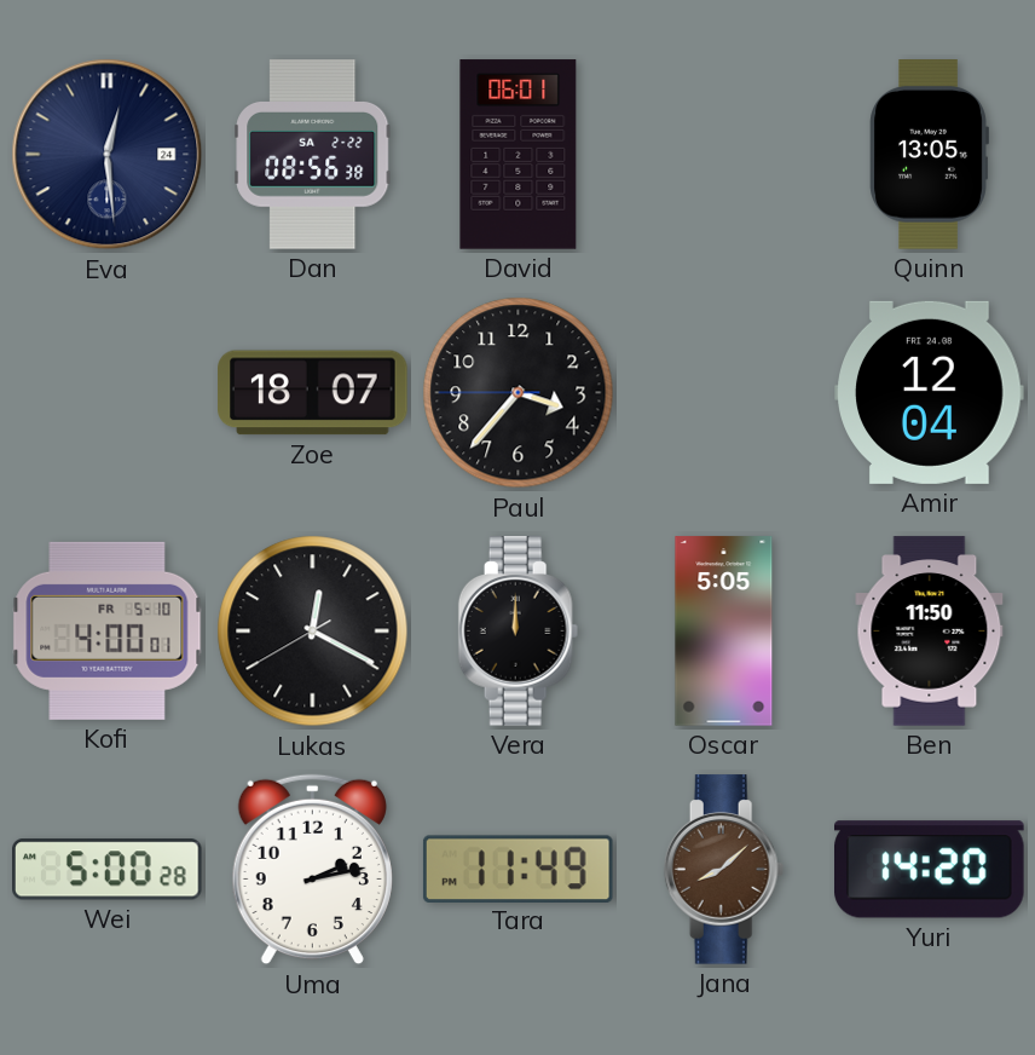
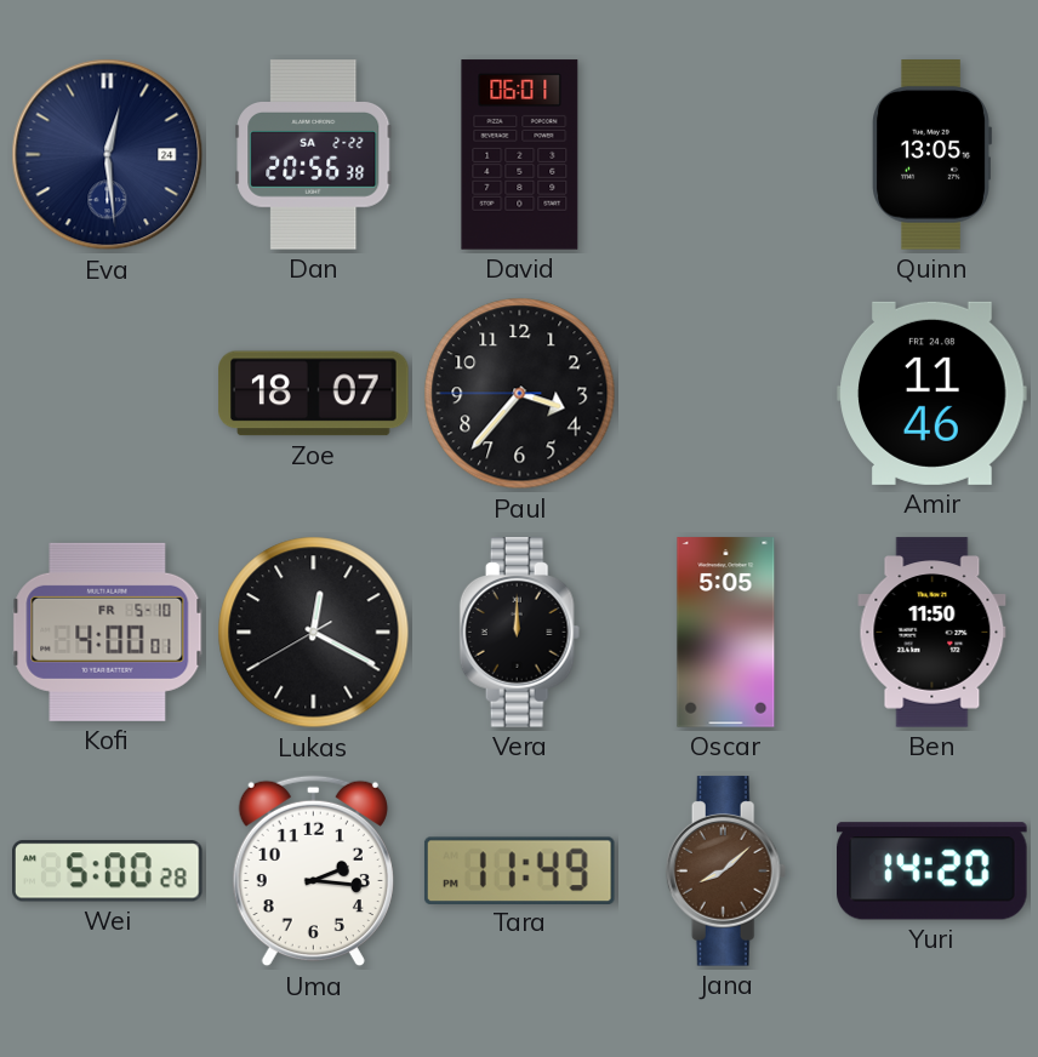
Dan: 08:56 -> 20:56 (314, 155)
Amir: 12:04 -> 11:46 (933, 393)
Uma: 2:13 -> 2:16 (313, 872)
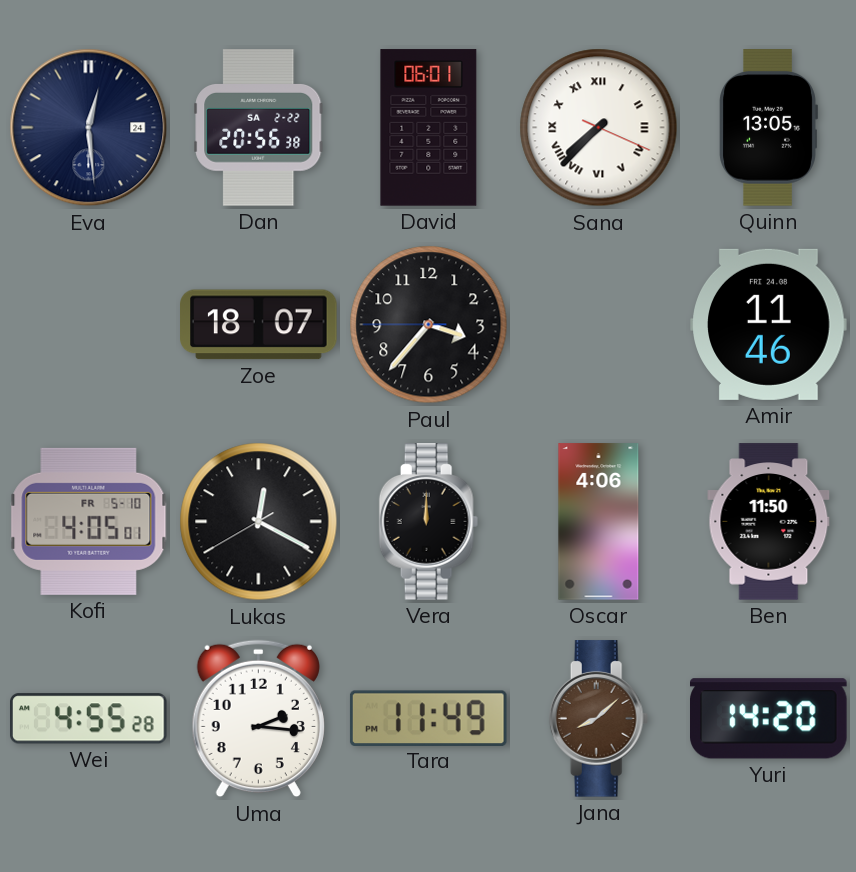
Sana: none -> 7:37 (599, 128)
Kofi: 4:00 -> 4:05 (89, 521)
Oscar: 5:05 -> 4:06 (599, 522)
Wei: 5:00 -> 4:55 (89, 719)
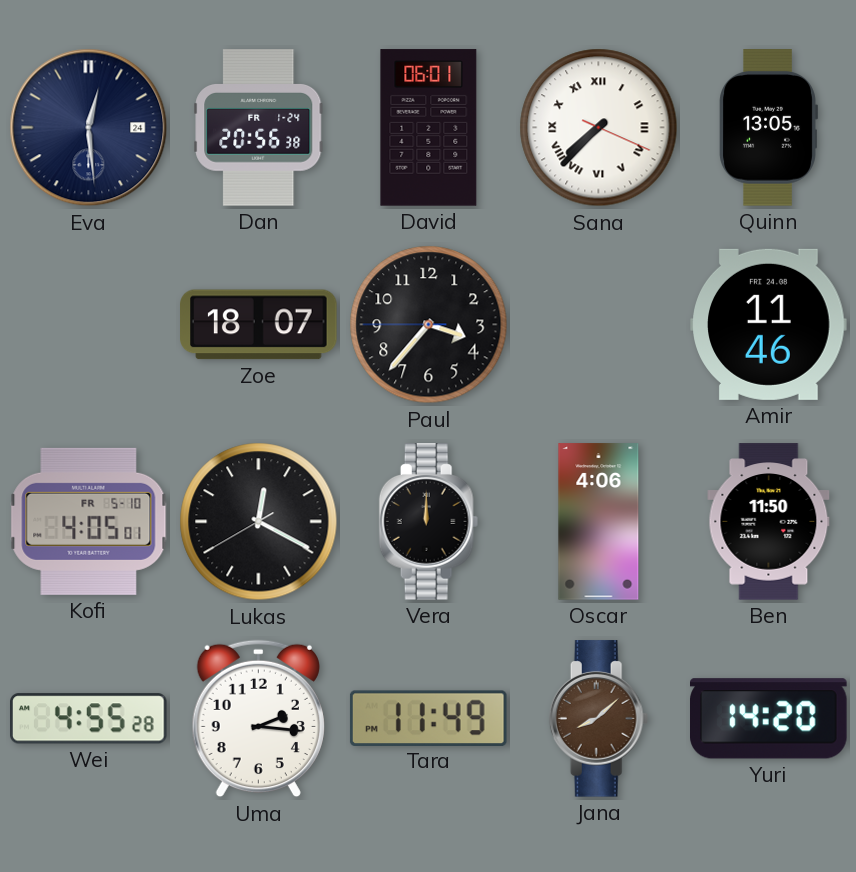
Dan date: SA 2-22 -> FR 1-24 (259, 128)
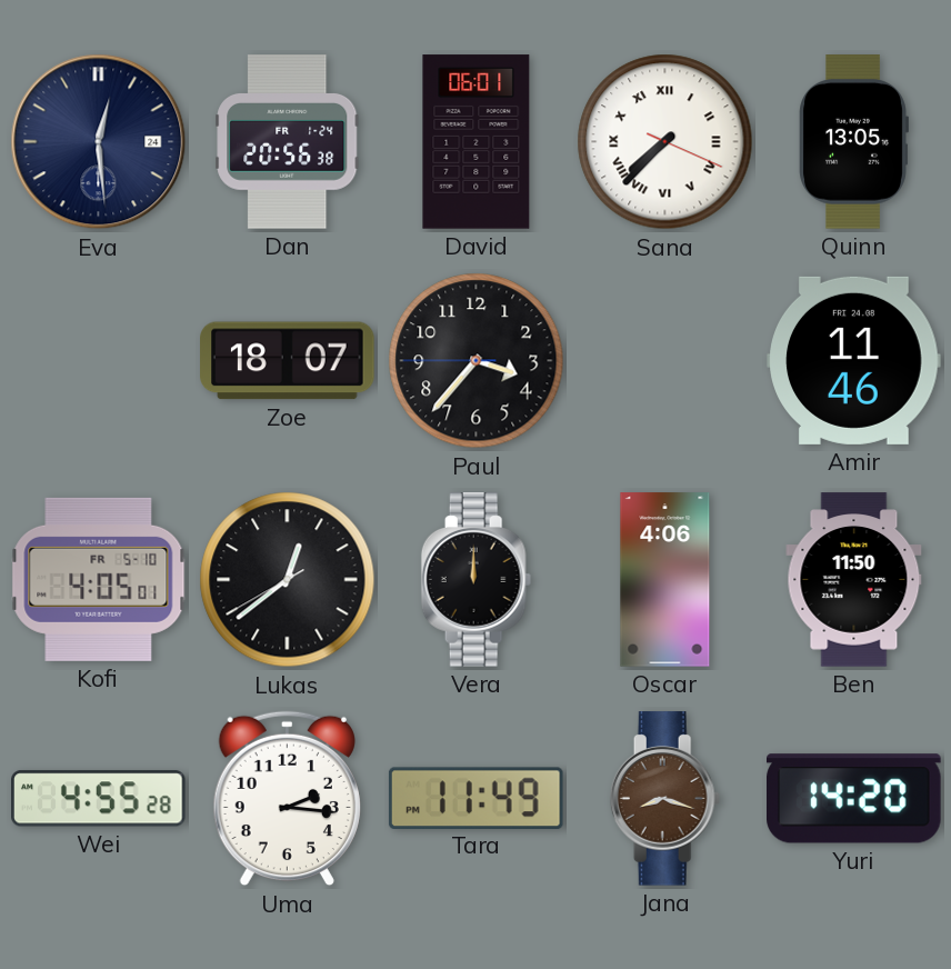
Lukas: 12:19 -> 12:38 (288, 580)
Jana: 8:08 -> 8:18 (665, 799)
